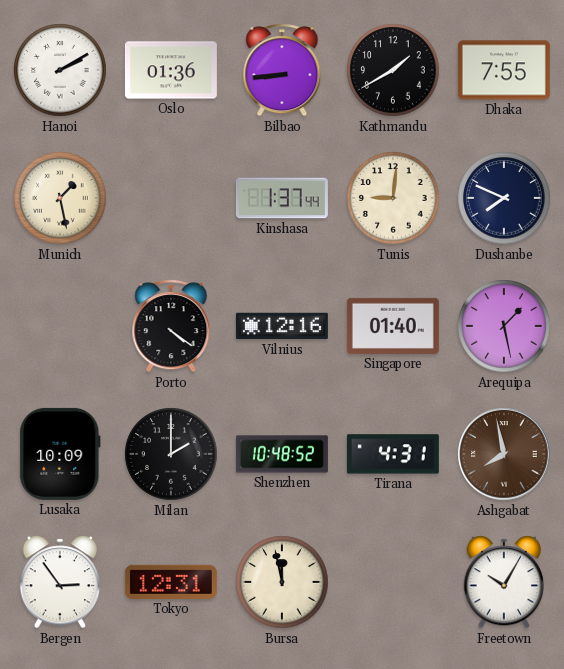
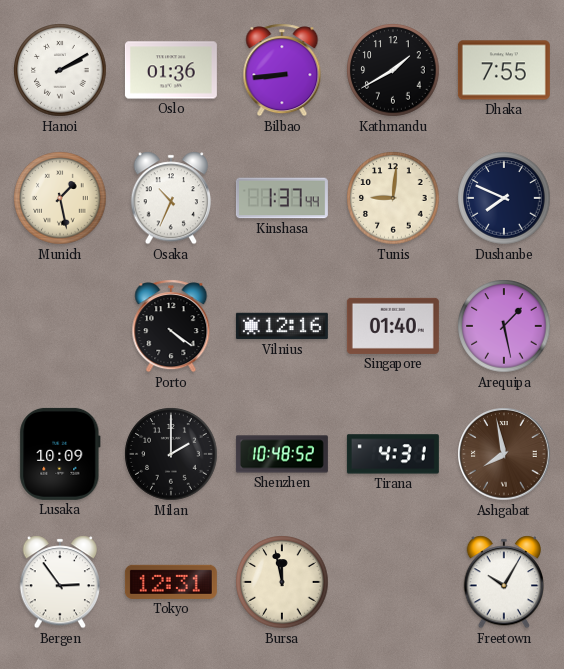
Osaka: none -> 10:34 (171, 198)
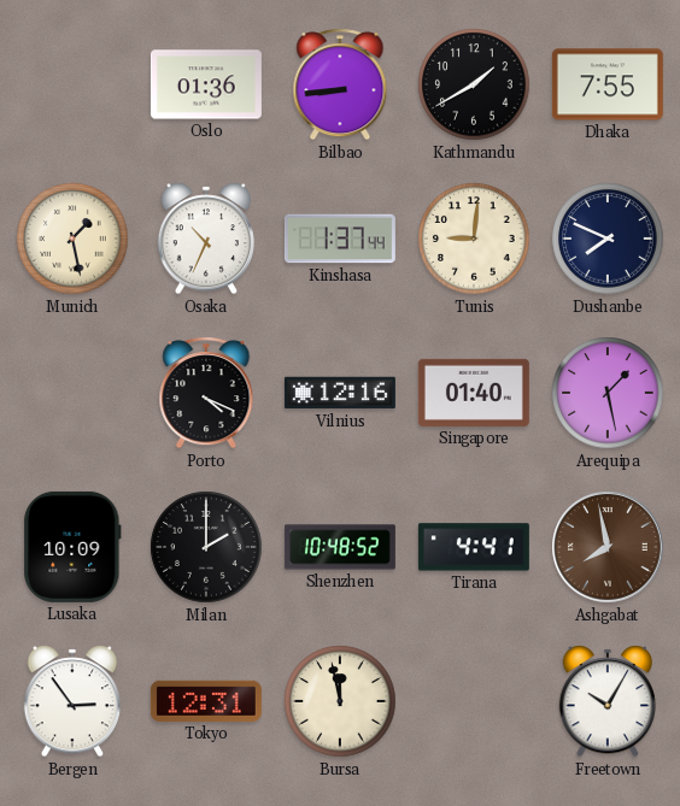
Hanoi: 2:10 -> none (60, 70)
Porto: 4:21 -> 4:19 (206, 393)
Tirana: 4:31 -> 4:41 (474, 547)
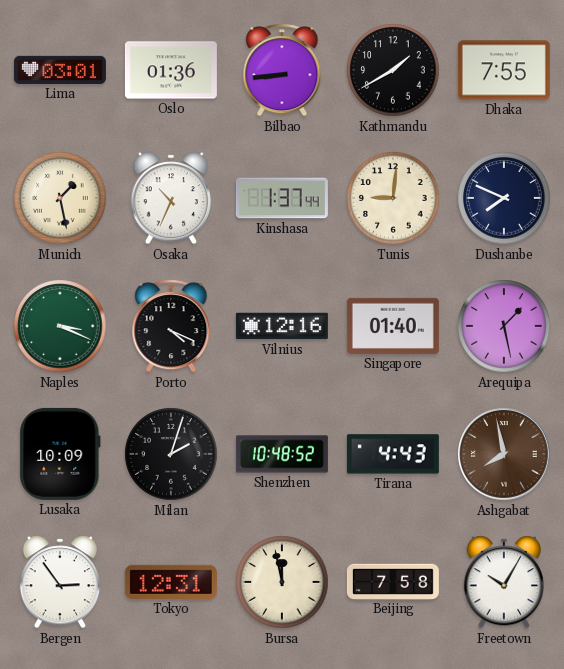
Lima: none -> 03:01 (60, 70)
Naples: none -> 3:19 (60, 326)
Milan: 2:00 -> 2:03 (171, 454)
Tirana: 4:41 -> 4:43 (393, 454)
Beijing: none -> 7:58 (393, 581)
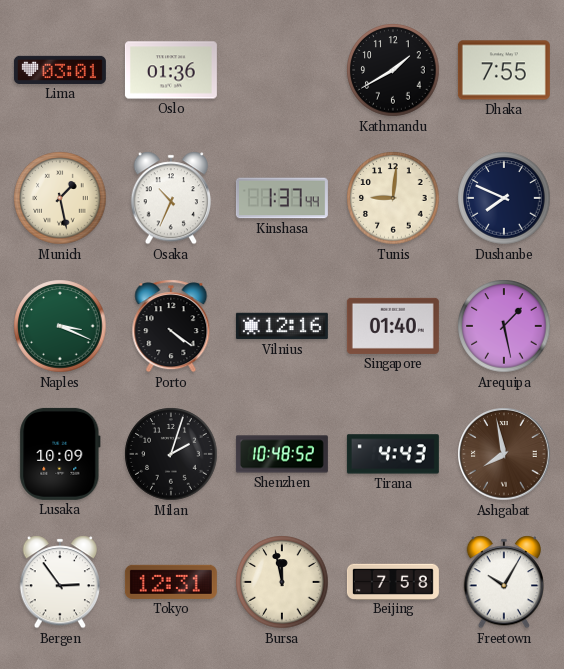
Bilbao: 8:44 -> none (282, 70)
Porto: 4:19 -> 4:21 (171, 326)
